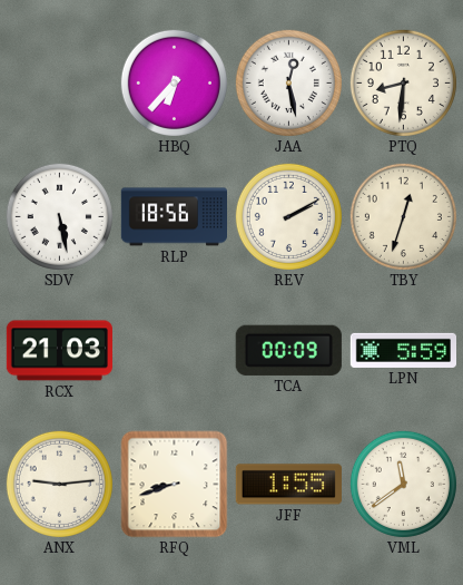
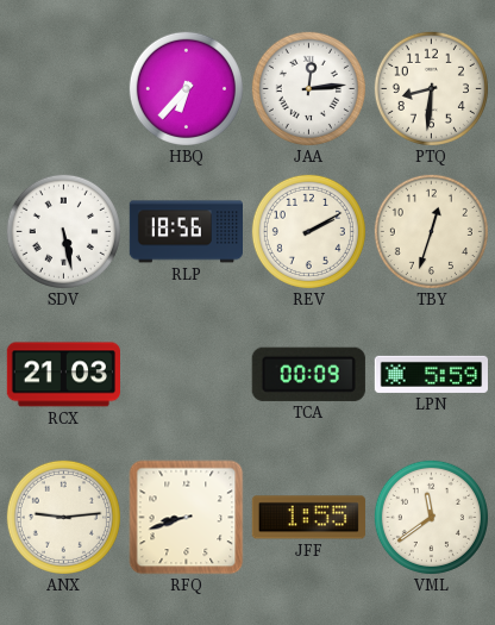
JAA: 12:28 -> 12:14 (308, 88)
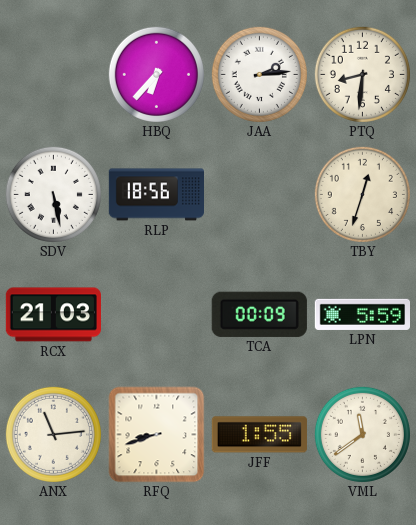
JAA: 12:14 -> 2:14 (259, 74)
REV: 2:10 -> none (308, 231)
ANX: 9:14 -> 11:14 (53, 434)
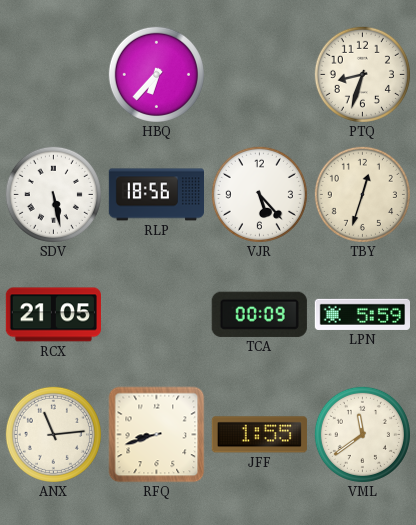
JAA: 2:14 -> none (259, 74)
PTQ: 8:31 -> 8:33 (362, 74)
VJR: none -> 5:23 (259, 194)
RCX: 21:03 -> 21:05 (53, 315)
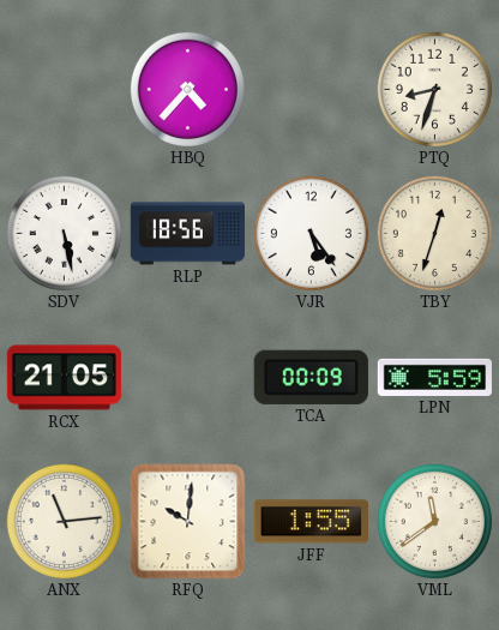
HBQ: 6:37 -> 4:37 (187, 89)
VJR: 5:23 -> 5:24 (311, 233)
RFQ: 8:42 -> 10:01 (188, 522)
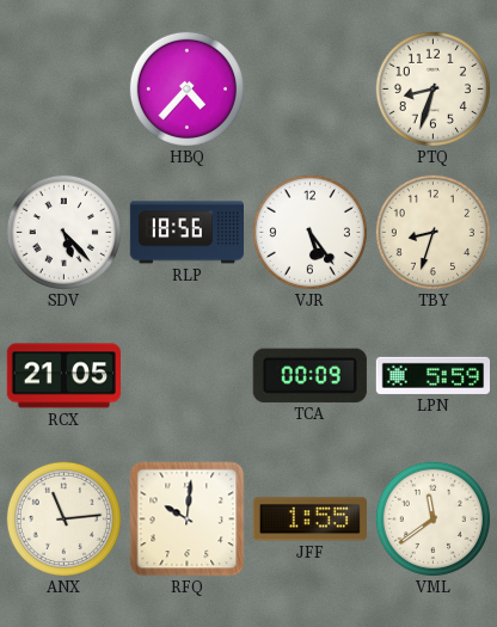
SDV: 5:28 -> 5:23 (63, 232)
TBY: 12:33 -> 8:33 (432, 232)
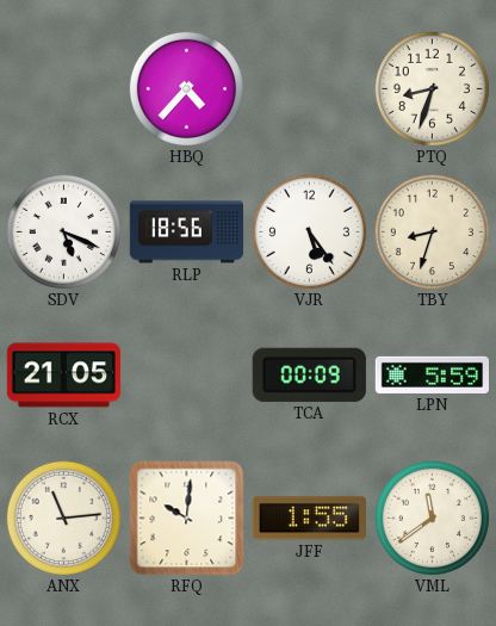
SDV: 5:23 -> 5:19 (63, 231)
